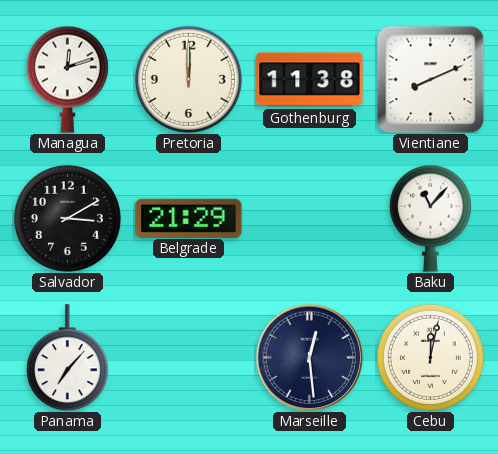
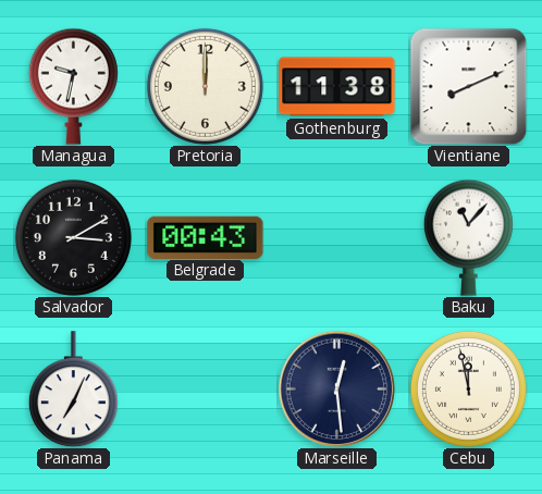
Managua: 12:12 -> 9:32 (73, 86)
Belgrade: 21:29 -> 00:43 (206, 237)
Panama: 7:07 -> 7:04 (73, 390)
Cebu: 12:02 -> 11:58 (468, 388)
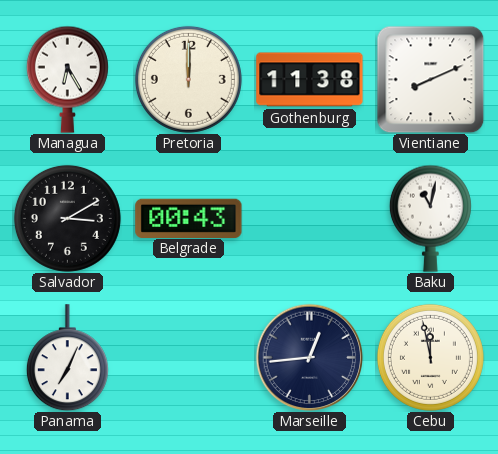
Managua: 9:32 -> 6:25 (67, 79)
Baku: 11:07 -> 11:02 (430, 218)
Marseille: 12:29 -> 12:44 (309, 357)
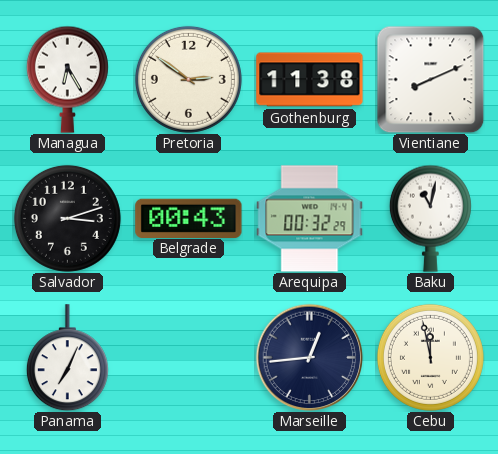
Pretoria: 12:00 -> 2:51 (188, 79)
Salvador: 3:10 -> 3:12 (67, 218)
Arequipa: none -> 00:32 (310, 219)
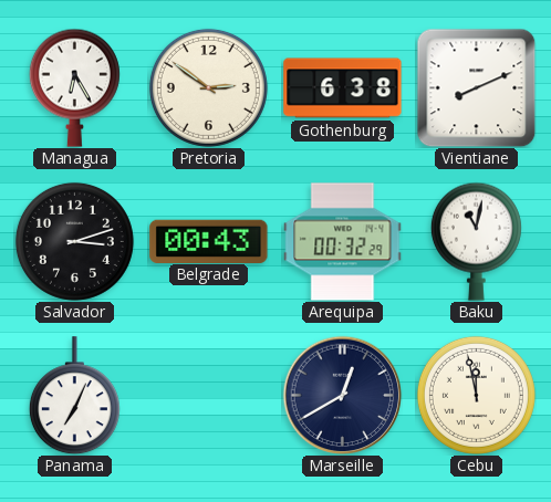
Gothenburg: 11:38 -> 6:38 (343, 88)
Marseille: 12:44 -> 12:40 (342, 395)
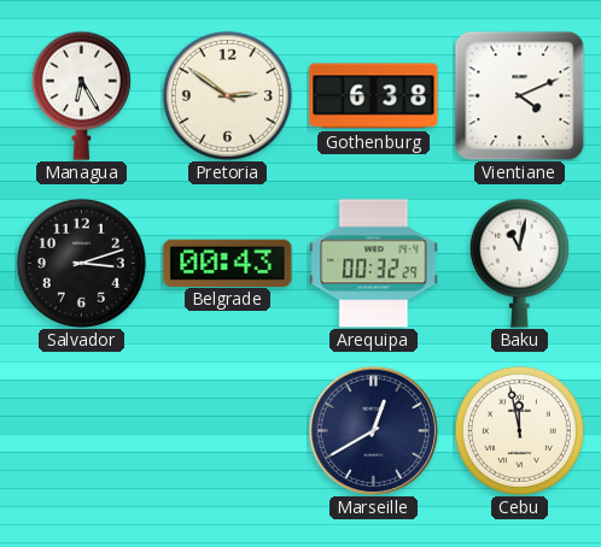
Vientiane: 8:11 -> 4:11 (519, 95)
Panama: 7:04 -> none (74, 396)
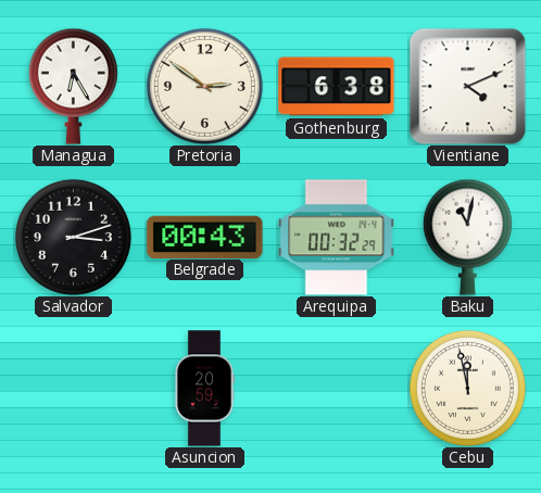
Asuncion: none -> 20:59 (204, 389)
Marseille: 12:40 -> none (373, 430)
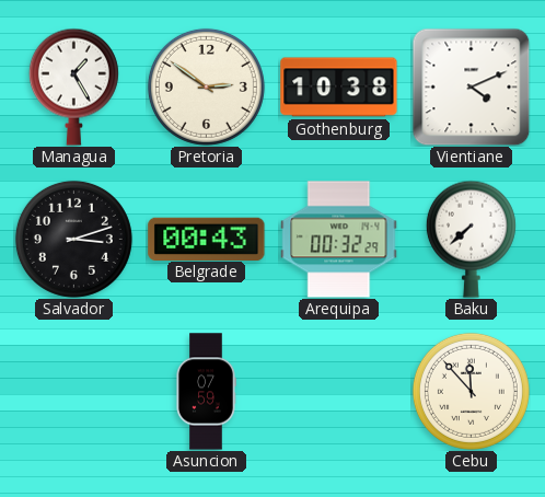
Managua: 6:25 -> 1:25 (73, 86)
Gothenburg: 6:38 -> 10:38 (339, 88)
Baku: 11:02 -> 7:38 (471, 239)
Asuncion: 20:59 -> 07:59 (206, 392)
Cebu: 11:58 -> 11:53 (471, 391)
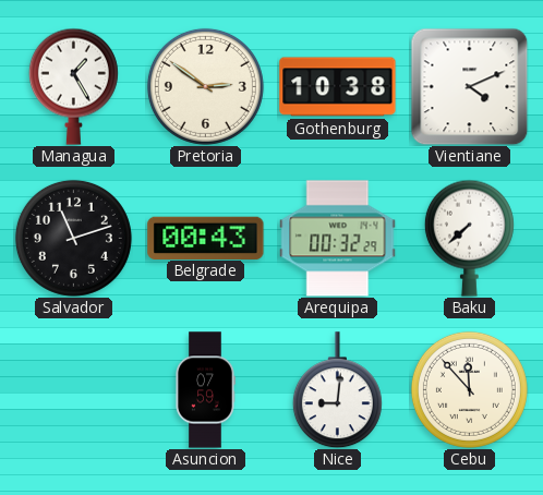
Salvador: 3:12 -> 11:12 (73, 238)
Nice: none -> 9:01 (337, 390)
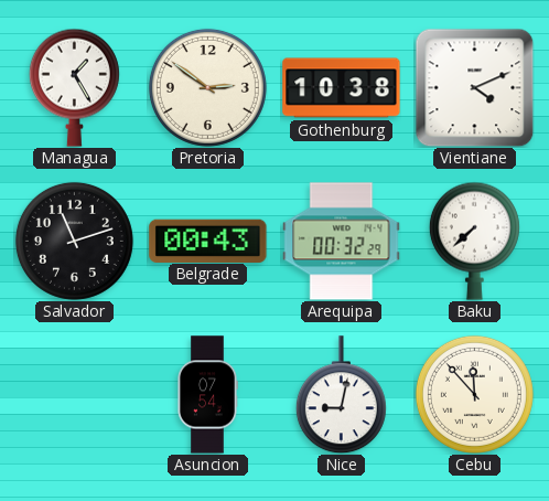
Asuncion: 07:59 -> 07:54 (207, 395)
Nice: 9:01 -> 9:02 (341, 395)
